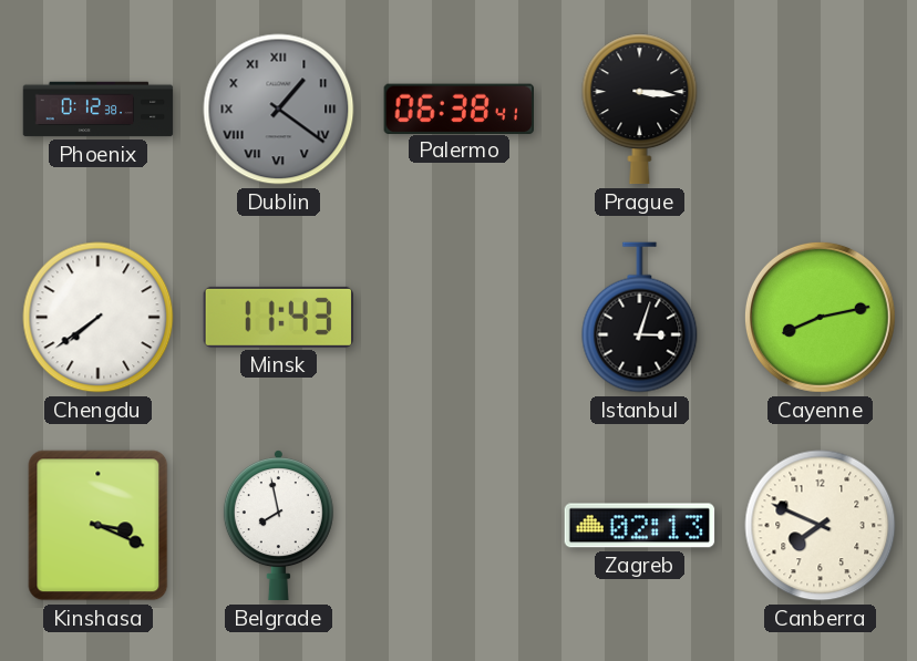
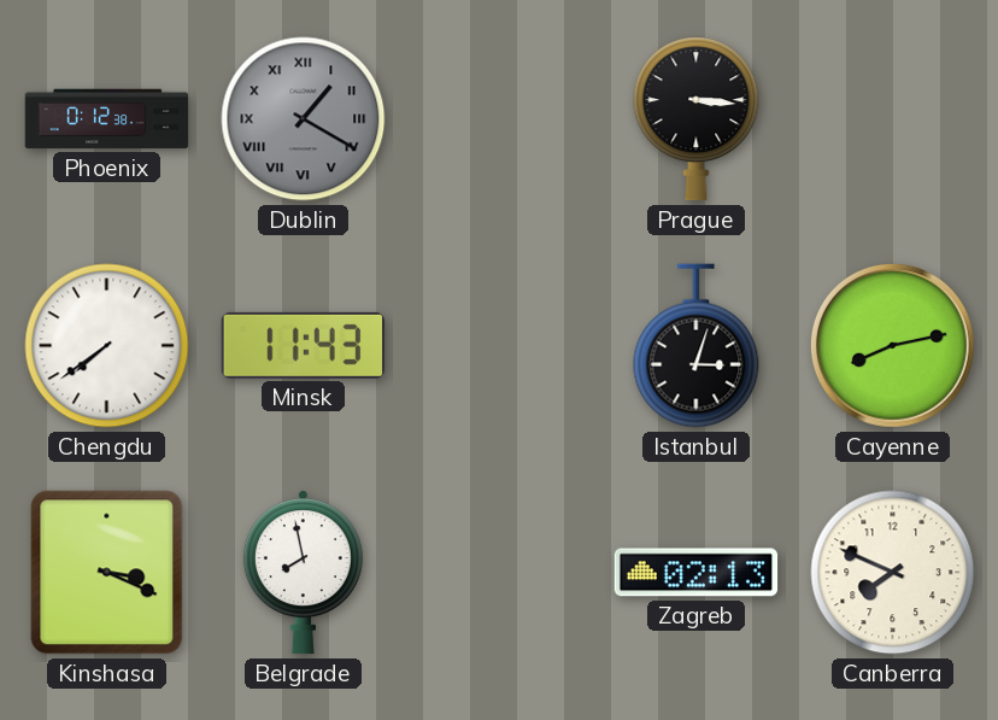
Dublin: 1:21 -> 1:20 (304, 119)
Palermo: 06:38 -> none (458, 109)
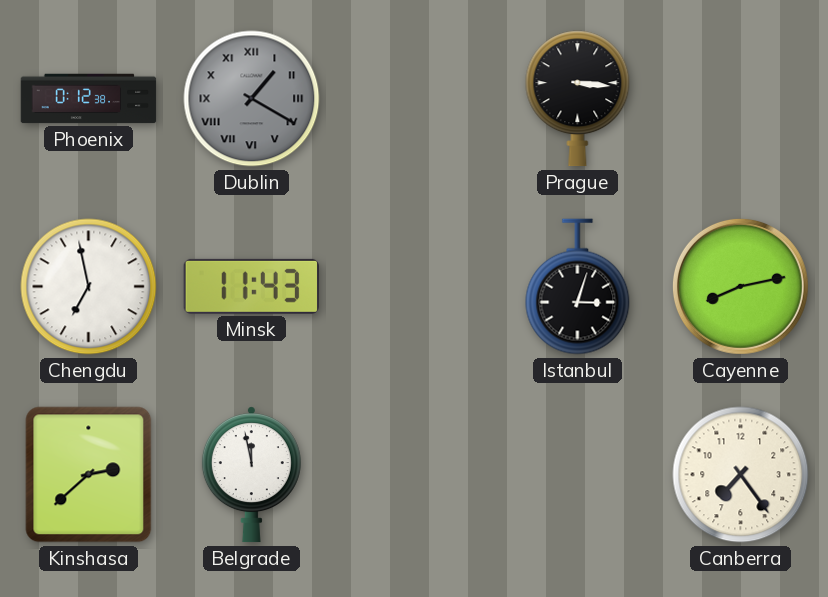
Chengdu: 7:39 -> 6:58 (89, 287)
Kinshasa: 3:19 -> 2:38 (89, 475)
Belgrade: 7:58 -> 11:58 (251, 475)
Zagreb: 02:13 -> none (697, 573)
Canberra: 7:49 -> 7:24 (741, 475)
